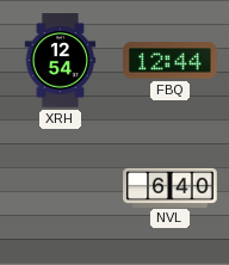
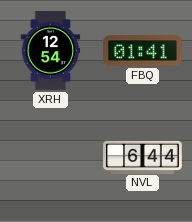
FBQ: 12:44 -> 01:41 (143, 51)
NVL: 6:40 -> 6:44 (143, 157)
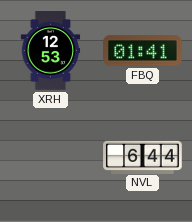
XRH: 12:54 -> 12:53 (51, 51)
